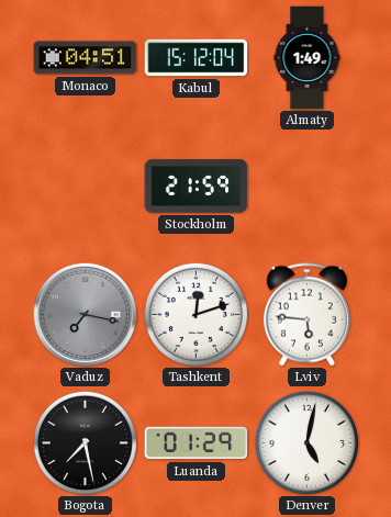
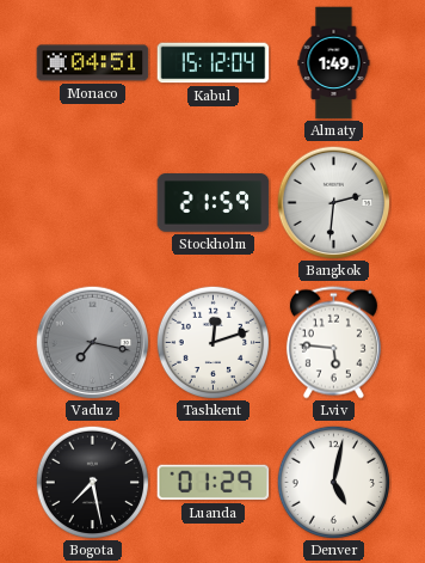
Bangkok: none -> 2:31 (333, 202)
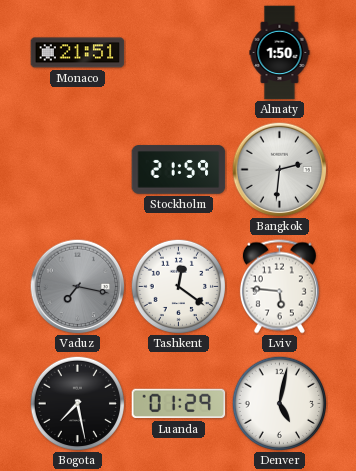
Monaco: 04:51 -> 21:51 (78, 53)
Kabul: 15:12 -> none (214, 63)
Almaty: 1:49 -> 1:50 (280, 53)
Tashkent: 12:12 -> 12:21 (178, 286)
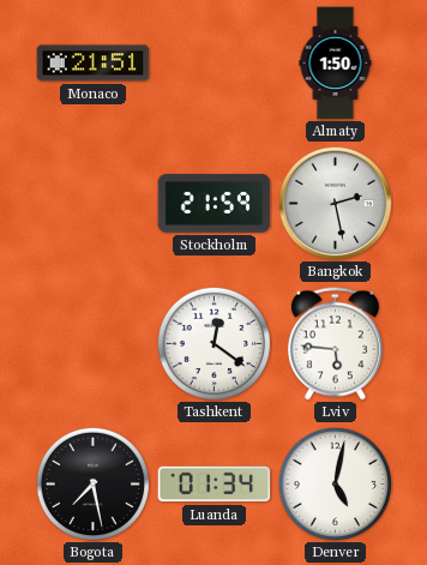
Bangkok: 2:31 -> 2:28 (335, 203)
Vaduz: 7:17 -> none (77, 286)
Luanda: 01:29 -> 01:34 (215, 485)
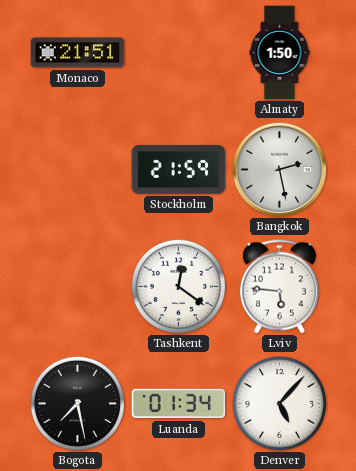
Denver: 5:02 -> 5:07 (279, 403)
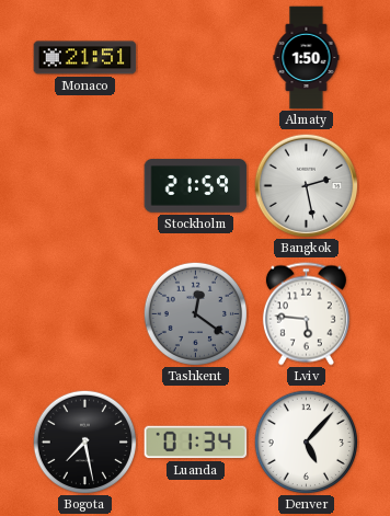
Tashkent dial: white -> grey (195, 313)
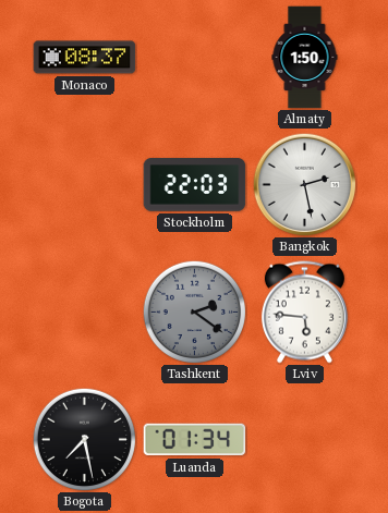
Monaco: 21:51 -> 08:37 (85, 58)
Stockholm: 21:59 -> 22:03 (195, 185)
Tashkent: 12:21 -> 2:21 (194, 312)
Denver: 5:07 -> none (306, 442)
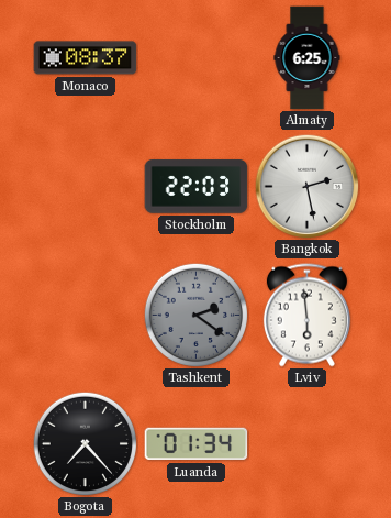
Almaty: 1:50 -> 6:25 (308, 58)
Lviv: 5:46 -> 5:59 (306, 316)
Bogota: 7:28 -> 7:23 (85, 443)
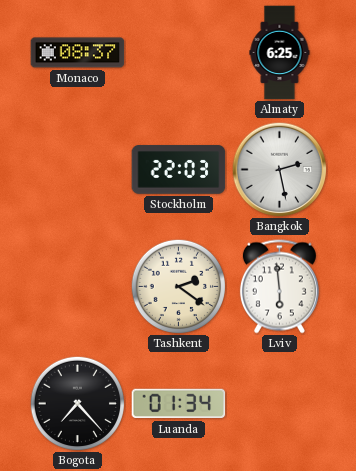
Tashkent dial: grey -> cream (178, 286)
